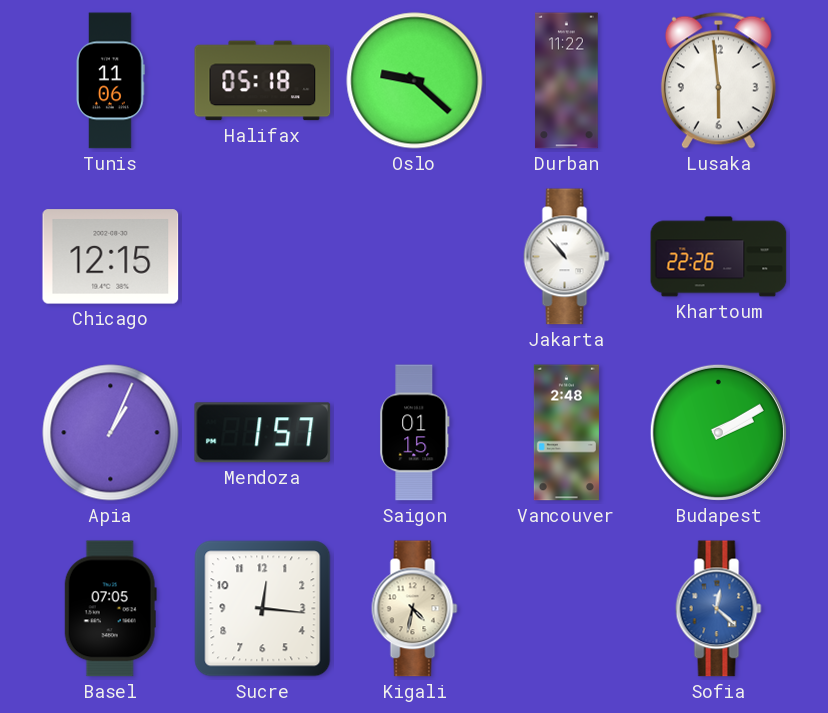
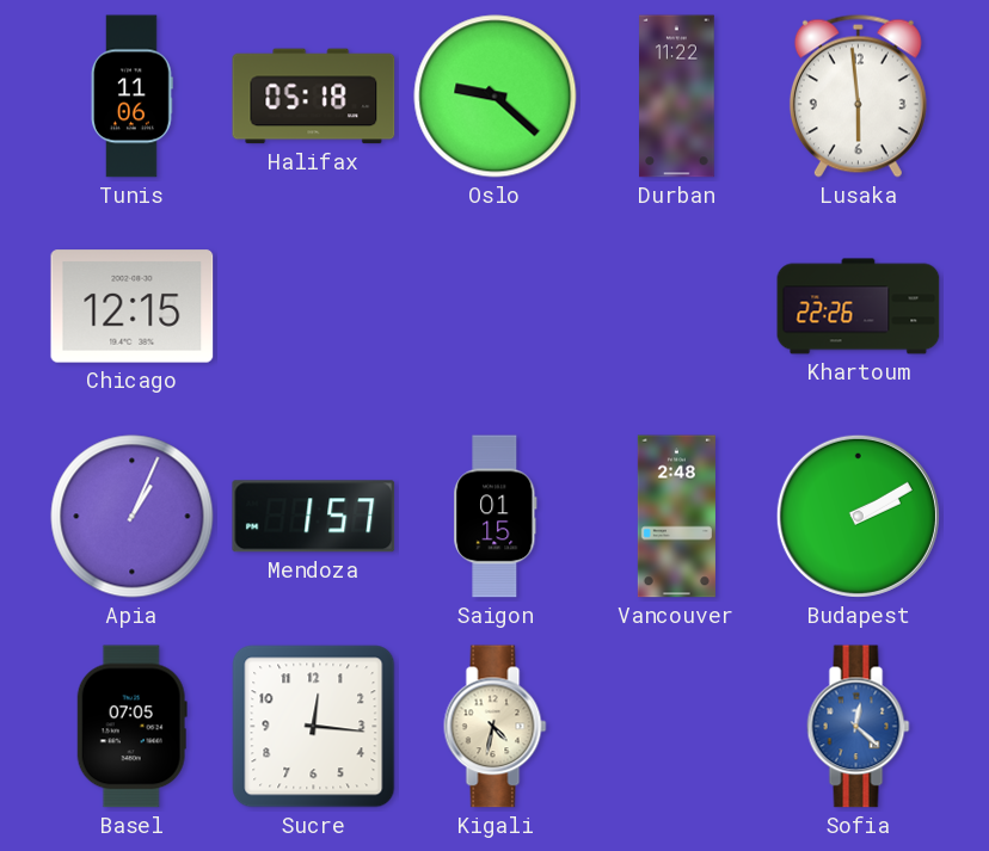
Jakarta: 10:53 -> none (567, 257)
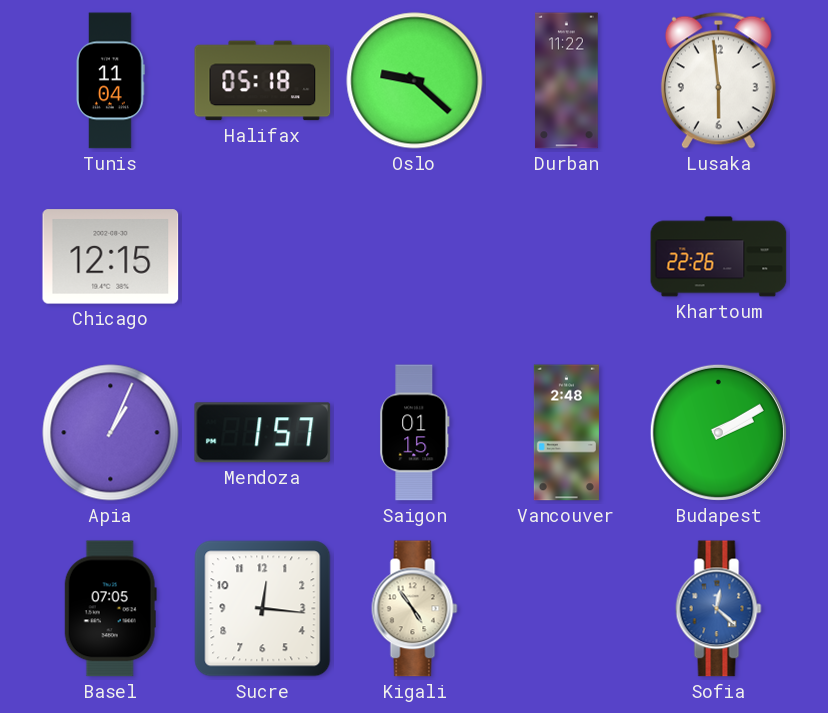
Tunis: 11:06 -> 11:04 (111, 81)
Kigali: 4:32 -> 4:54 (415, 609)
